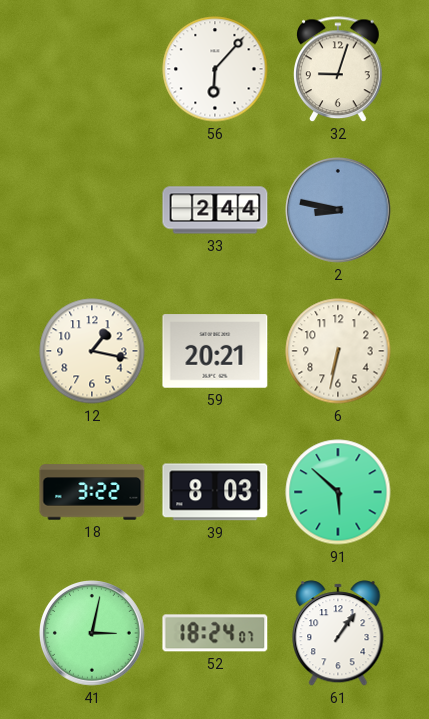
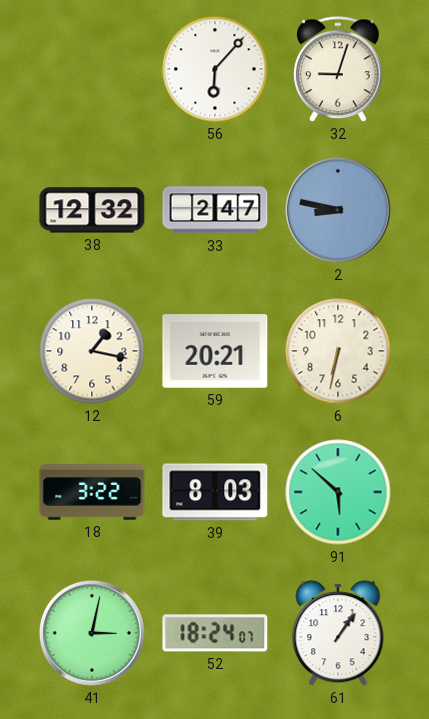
38: none -> 12:32 (92, 210)
33: 2:44 -> 2:47 (215, 210)
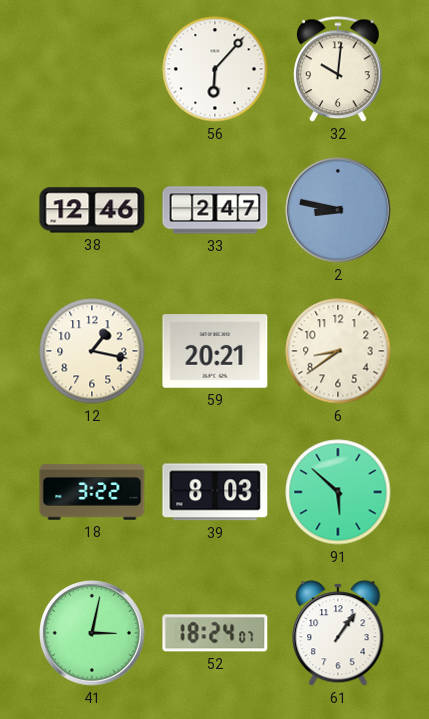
32: 9:03 -> 10:01 (338, 70)
38: 12:32 -> 12:46 (92, 210)
6: 6:32 -> 8:39 (338, 351)
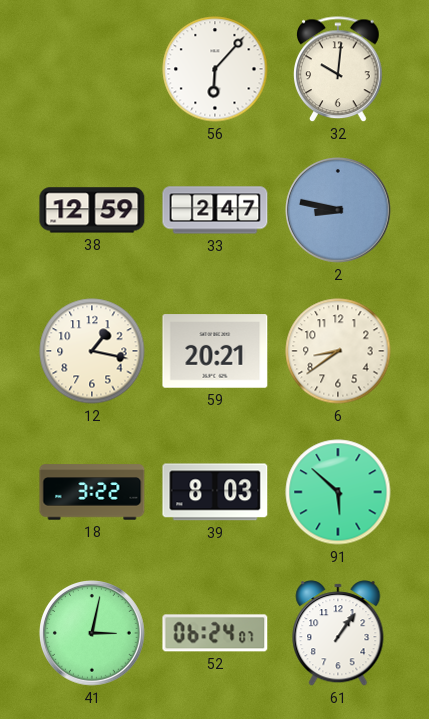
38: 12:46 -> 12:59 (92, 210)
52: 18:24 -> 06:24 (215, 633)
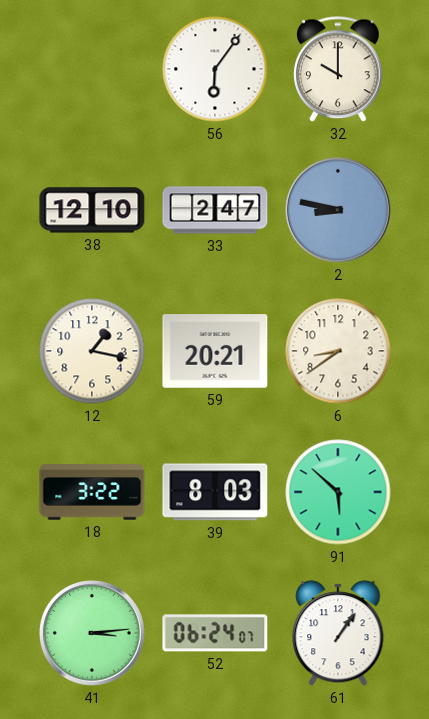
56: 6:07 -> 6:06 (215, 69)
32: 10:01 -> 10:00 (338, 70)
38: 12:59 -> 12:10 (92, 210)
41: 3:02 -> 3:14 (93, 634)
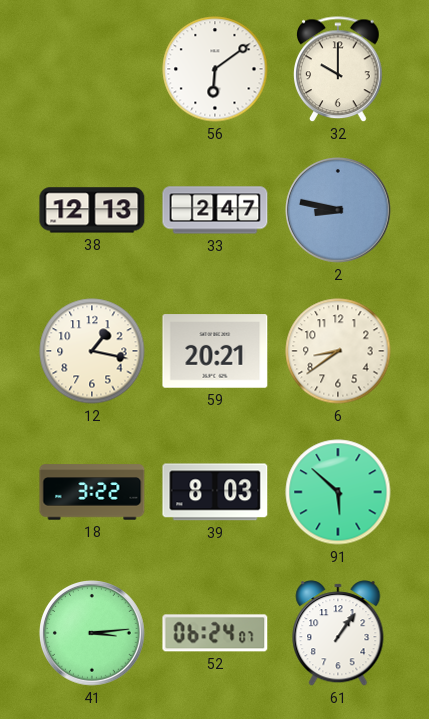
56: 6:06 -> 6:09 (215, 69)
38: 12:10 -> 12:13 (92, 210)
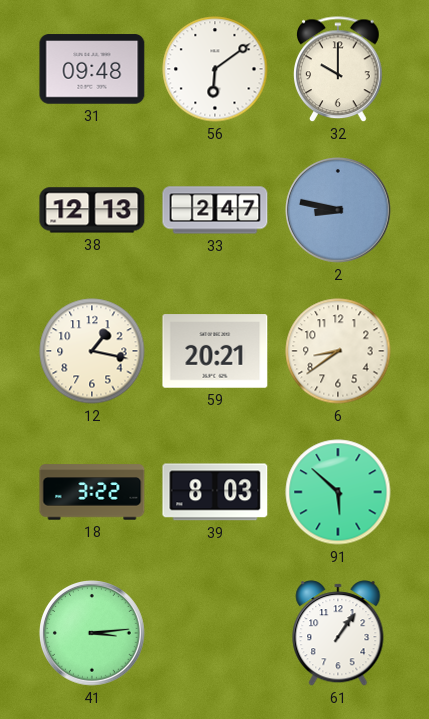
31: none -> 09:48 (92, 69)
52: 06:24 -> none (215, 633)
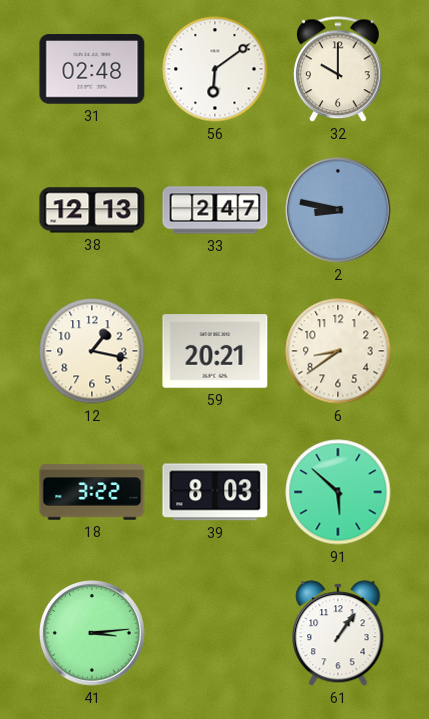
31: 09:48 -> 02:48 (92, 69)
